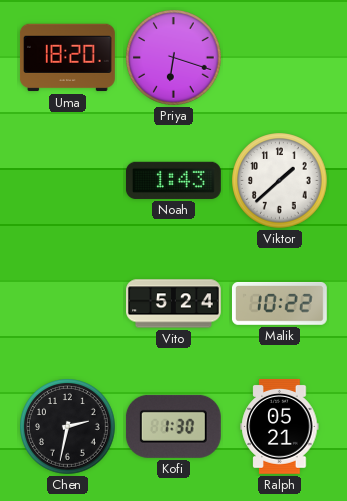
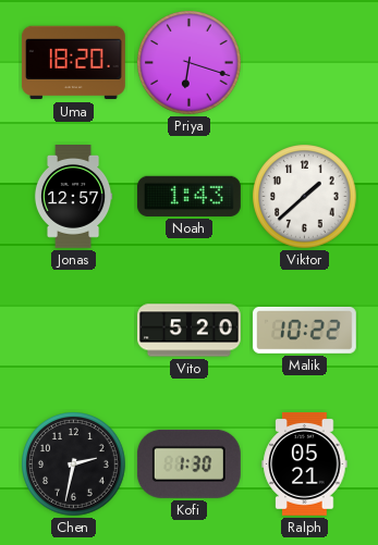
Jonas: none -> 12:57 (73, 197)
Vito: 5:24 -> 5:20 (190, 331)
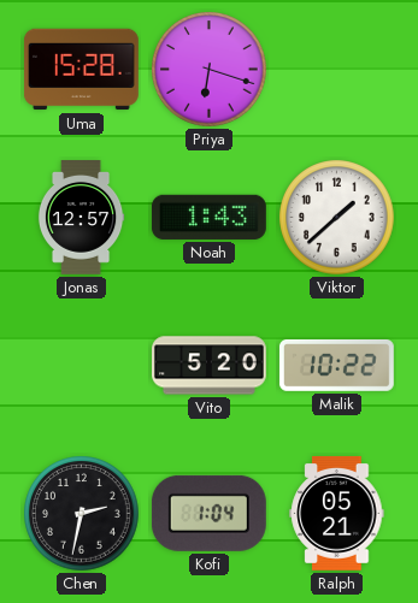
Uma: 18:20 -> 15:28 (81, 70)
Kofi: 1:30 -> 1:04 (208, 513)
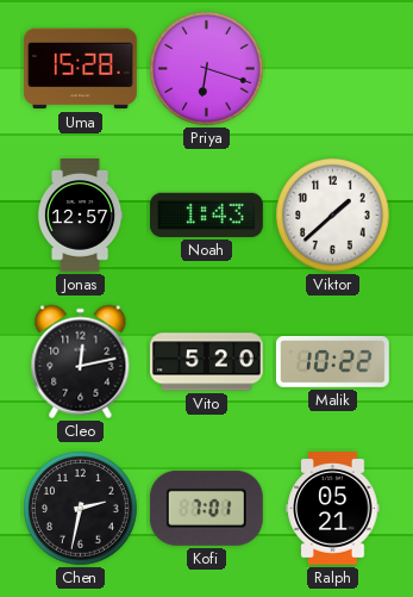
Cleo: none -> 12:13 (81, 362)
Kofi: 1:04 -> 7:01 (206, 508)
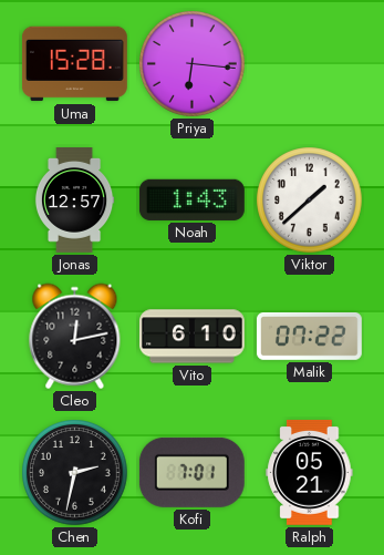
Priya: 6:18 -> 6:16 (193, 64)
Vito: 5:20 -> 6:10 (193, 337)
Malik: 10:22 -> 07:22 (309, 336)
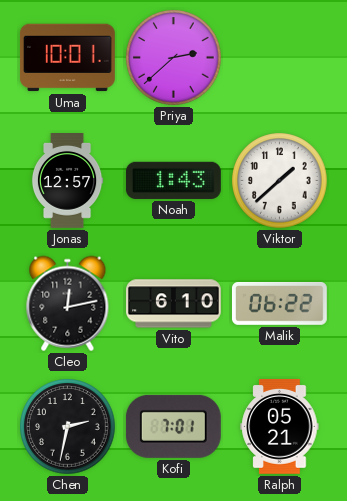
Uma: 15:28 -> 10:01 (67, 58)
Priya: 6:16 -> 2:38 (174, 58)
Malik: 07:22 -> 06:22 (279, 303)
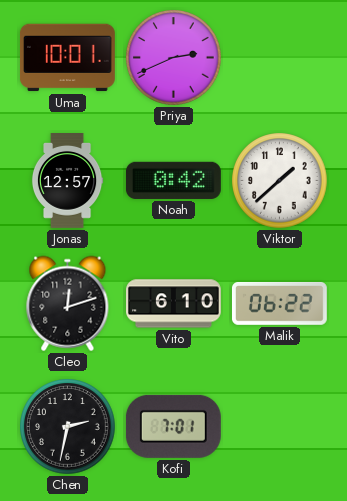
Priya: 2:38 -> 2:41 (174, 58)
Noah: 1:43 -> 0:42 (173, 180)
Cleo: 12:13 -> 12:12 (68, 304)
Ralph: 05:21 -> none (280, 426)
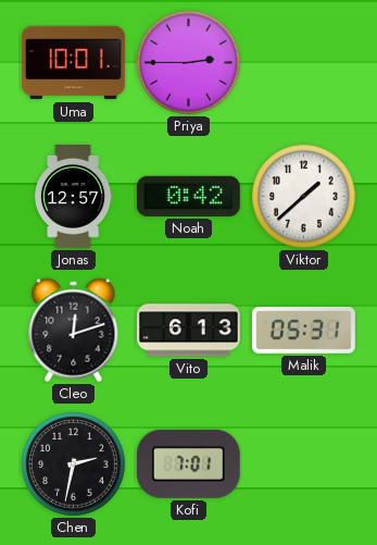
Priya: 2:41 -> 2:45 (189, 63)
Vito: 6:10 -> 6:13 (189, 331)
Malik: 06:22 -> 05:31 (303, 330)
